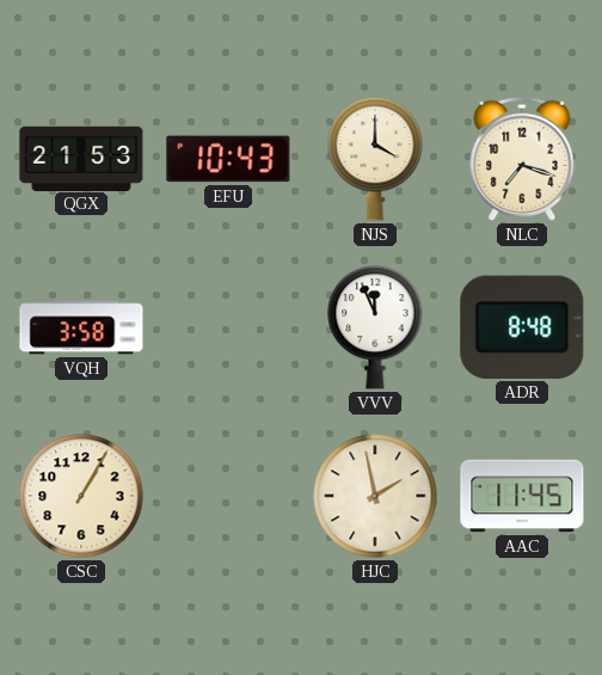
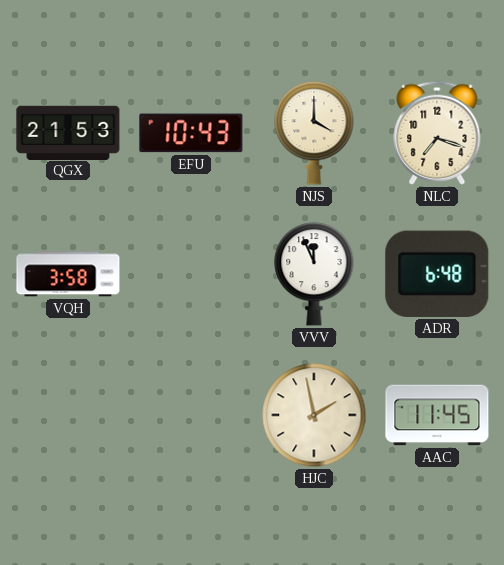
ADR: 8:48 -> 6:48 (437, 274)
CSC: 1:05 -> none (81, 496)
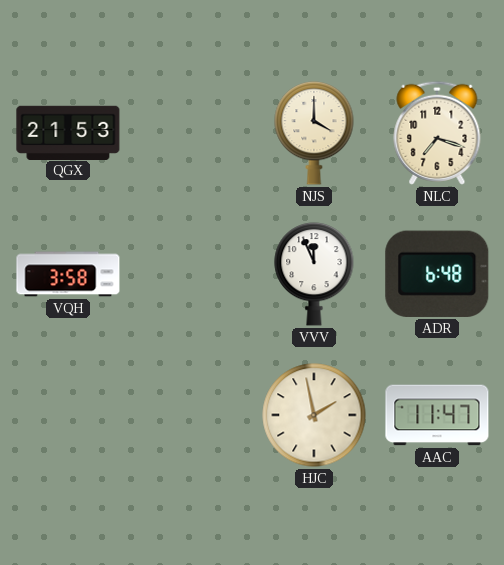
EFU: 10:43 -> none (191, 133)
AAC: 11:45 -> 11:47 (437, 415)
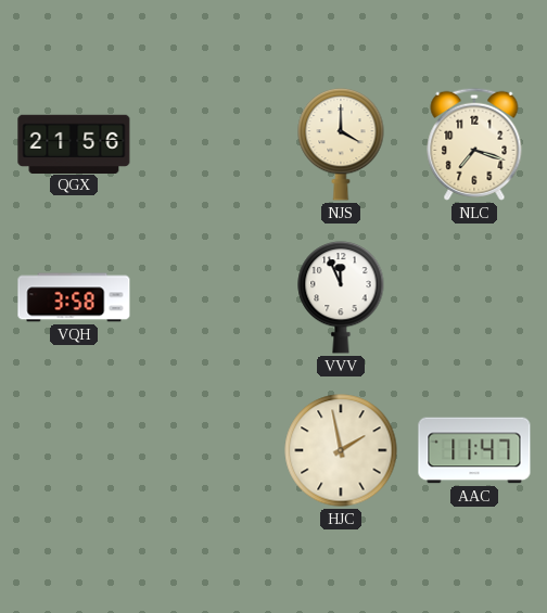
QGX: 21:53 -> 21:56 (74, 143)
ADR: 6:48 -> none (437, 274)
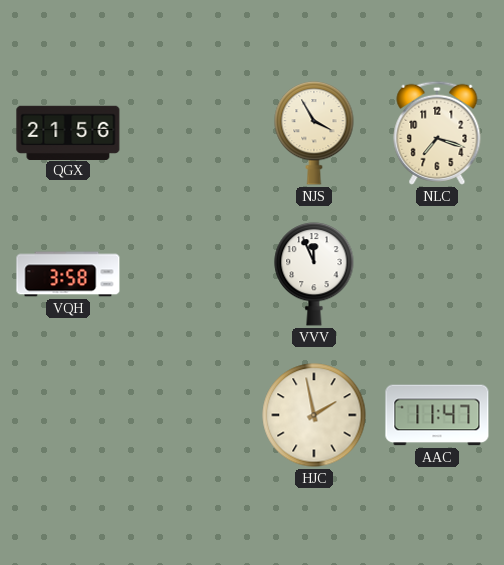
NJS: 4:00 -> 3:55 (314, 133)
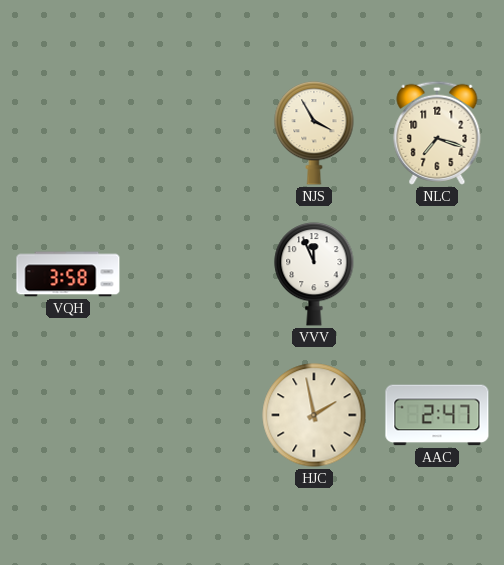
QGX: 21:56 -> none (68, 132)
AAC: 11:47 -> 2:47 (437, 415)
